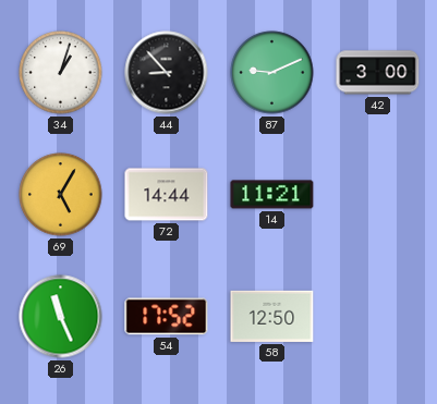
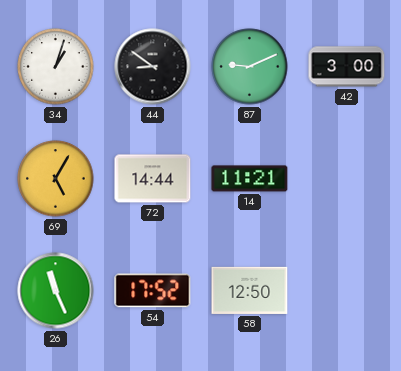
44: 8:53 -> 8:51 (153, 67)
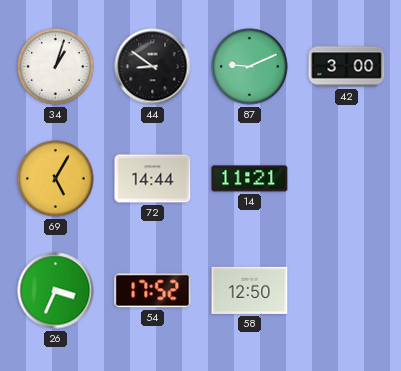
26: 11:26 -> 3:34 (56, 291)
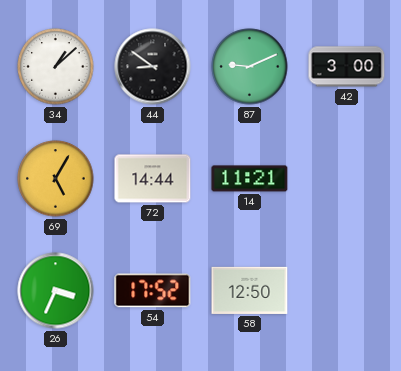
34: 1:03 -> 1:08 (56, 67)
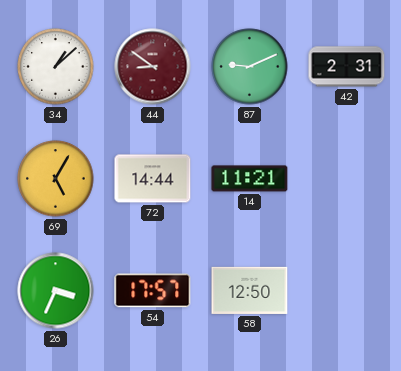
44 dial: black -> burgundy (153, 67)
42: 3:00 -> 2:31 (347, 67)
54: 17:52 -> 17:57 (153, 291)
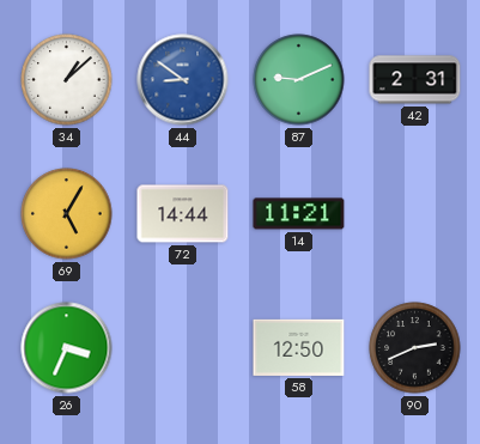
44 dial: burgundy -> blue (183, 80)
54: 17:57 -> none (153, 291)
90: none -> 2:41 (415, 348)
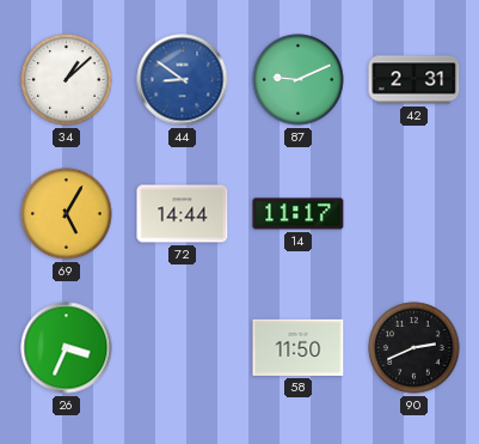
14: 11:21 -> 11:17 (299, 214)
58: 12:50 -> 11:50 (299, 347)
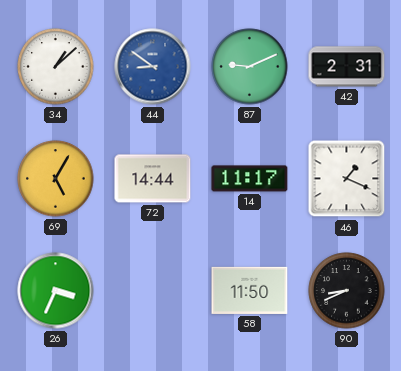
46: none -> 1:19 (347, 179)
90: 2:41 -> 8:41 (347, 291)
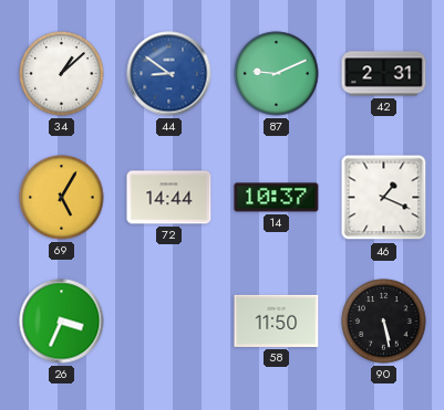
14: 11:17 -> 10:37 (277, 198)
90: 8:41 -> 5:28 (384, 322)
